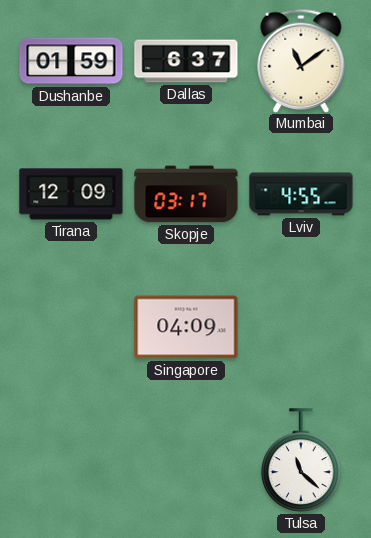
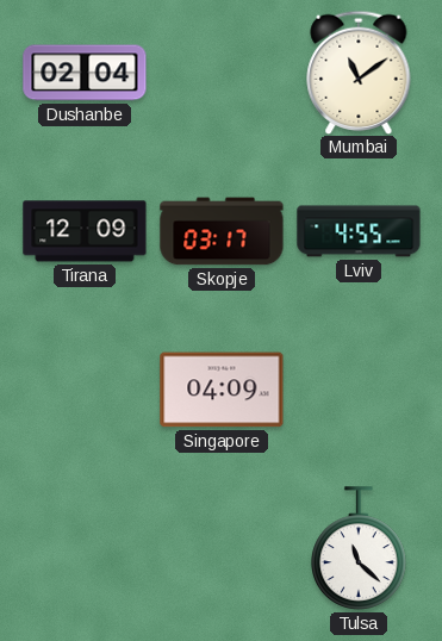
Dushanbe: 01:59 -> 02:04 (85, 73)
Dallas: 6:37 -> none (186, 61)
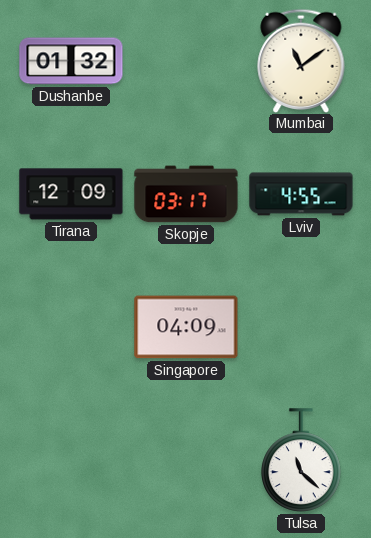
Dushanbe: 02:04 -> 01:32 (71, 61)
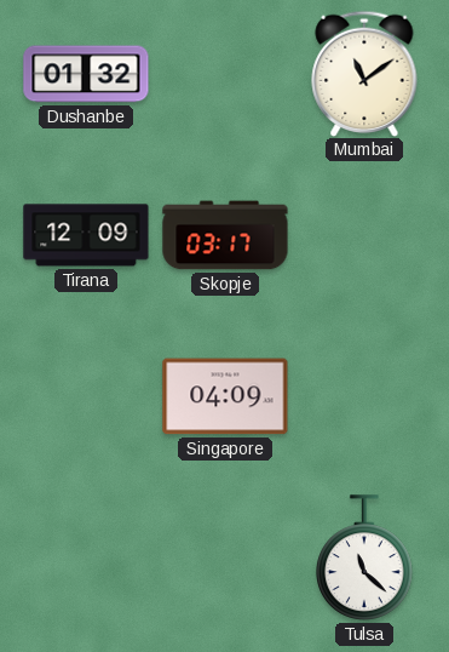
Lviv: 4:55 -> none (301, 194)
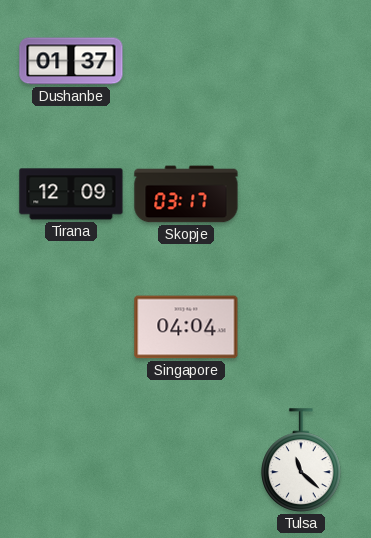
Dushanbe: 01:32 -> 01:37 (71, 61)
Mumbai: 11:09 -> none (364, 73)
Singapore: 04:09 -> 04:04 (186, 327)
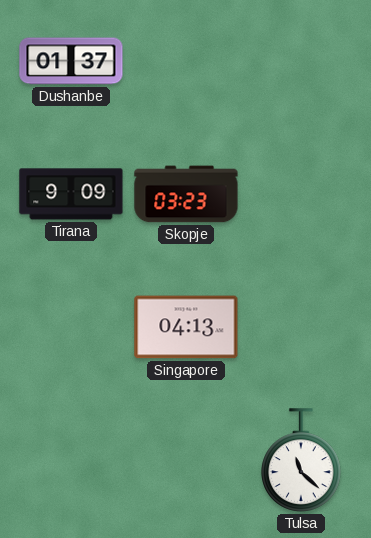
Tirana: 12:09 -> 9:09 (71, 194)
Skopje: 03:17 -> 03:23 (186, 194)
Singapore: 04:04 -> 04:13 (186, 327)
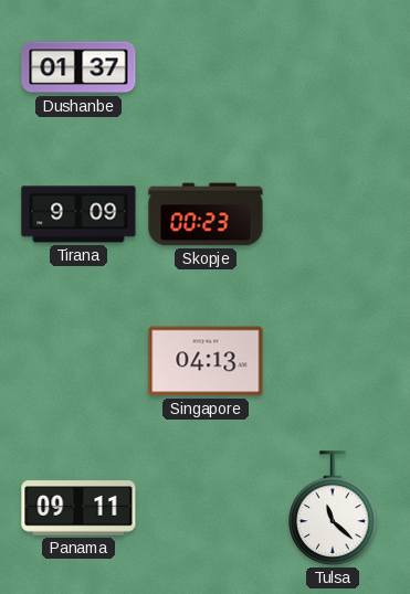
Skopje: 03:23 -> 00:23 (206, 214)
Panama: none -> 09:11 (78, 508)
